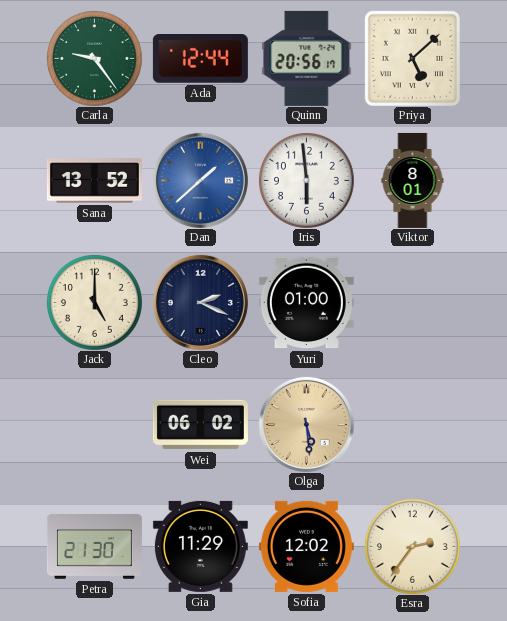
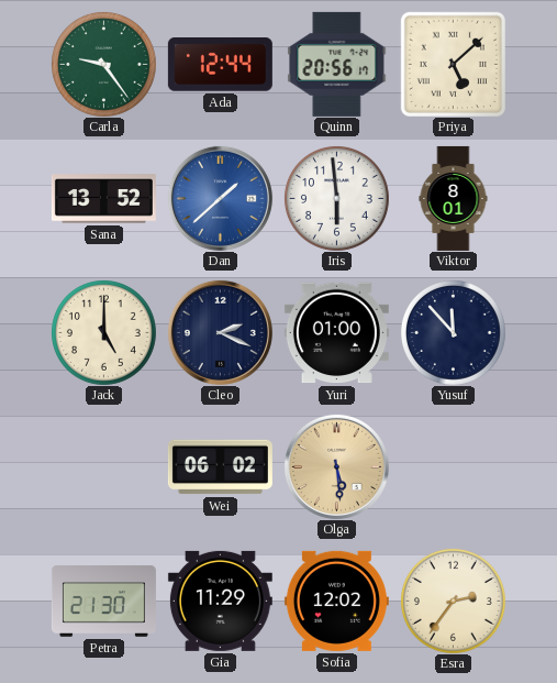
Yusuf: none -> 11:53 (453, 332)
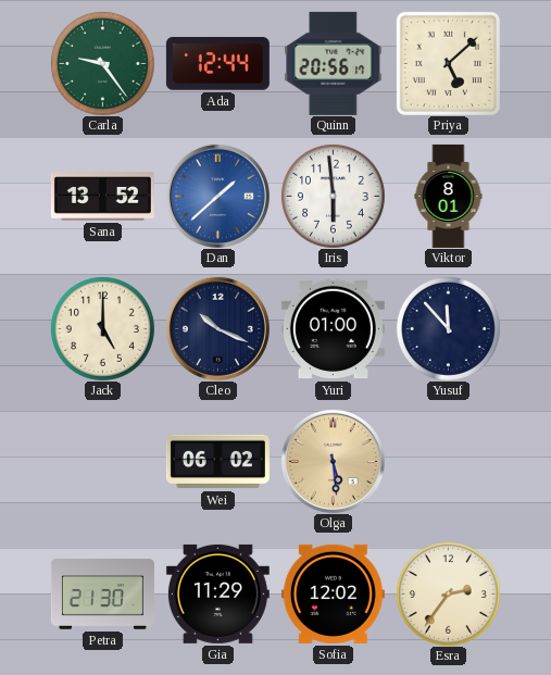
Cleo: 2:19 -> 10:19 (217, 328)
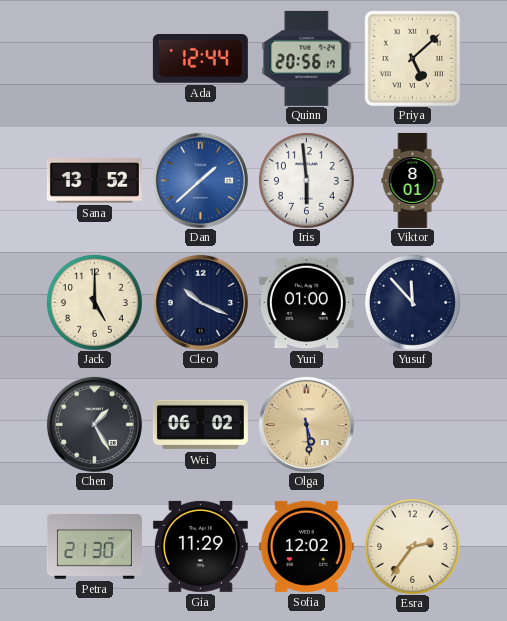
Carla: 9:24 -> none (102, 63)
Chen: none -> 1:25 (94, 424)
